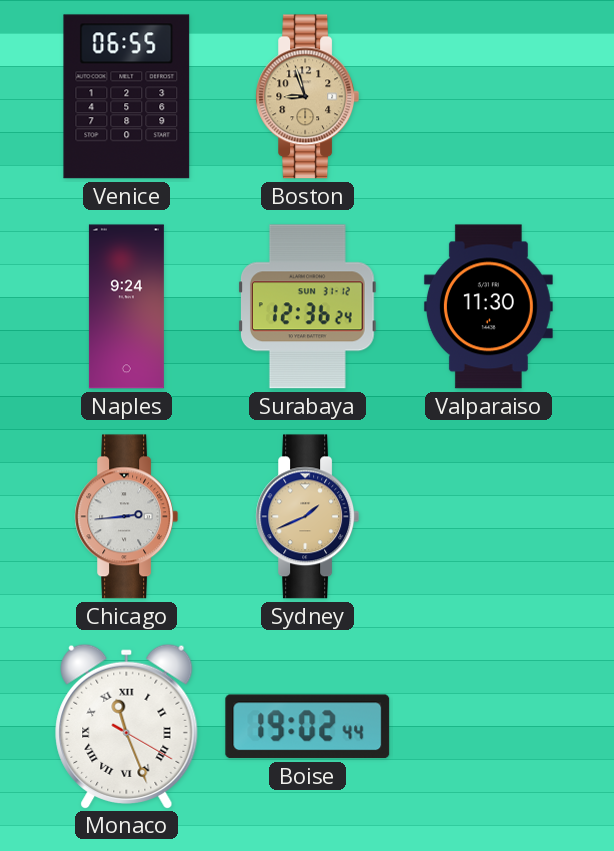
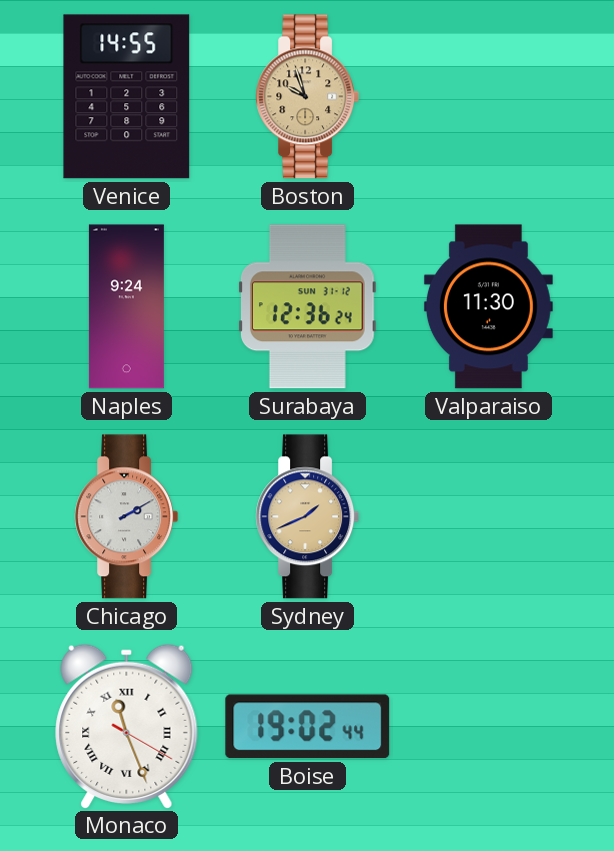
Venice: 06:55 -> 14:55 (127, 97)
Boston: 8:57 -> 9:57 (308, 97)
Chicago: 2:44 -> 2:10 (127, 517)
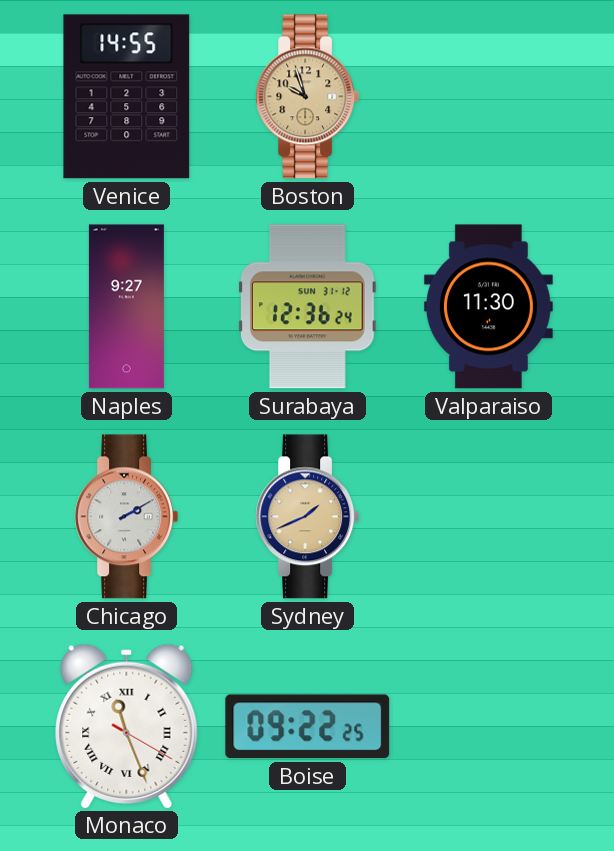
Naples: 9:24 -> 9:27 (126, 307)
Boise: 19:02 -> 09:22 (308, 727)
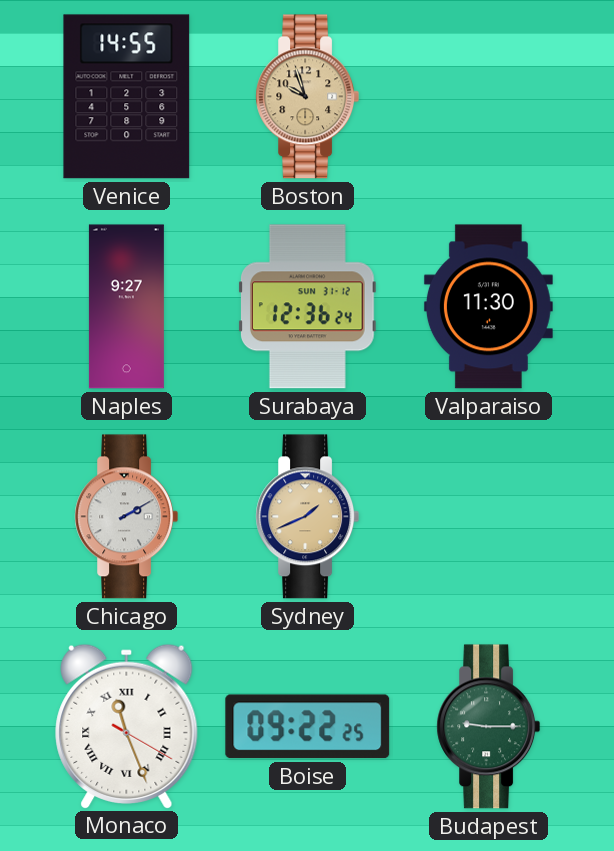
Budapest: none -> 9:15 (489, 727)
